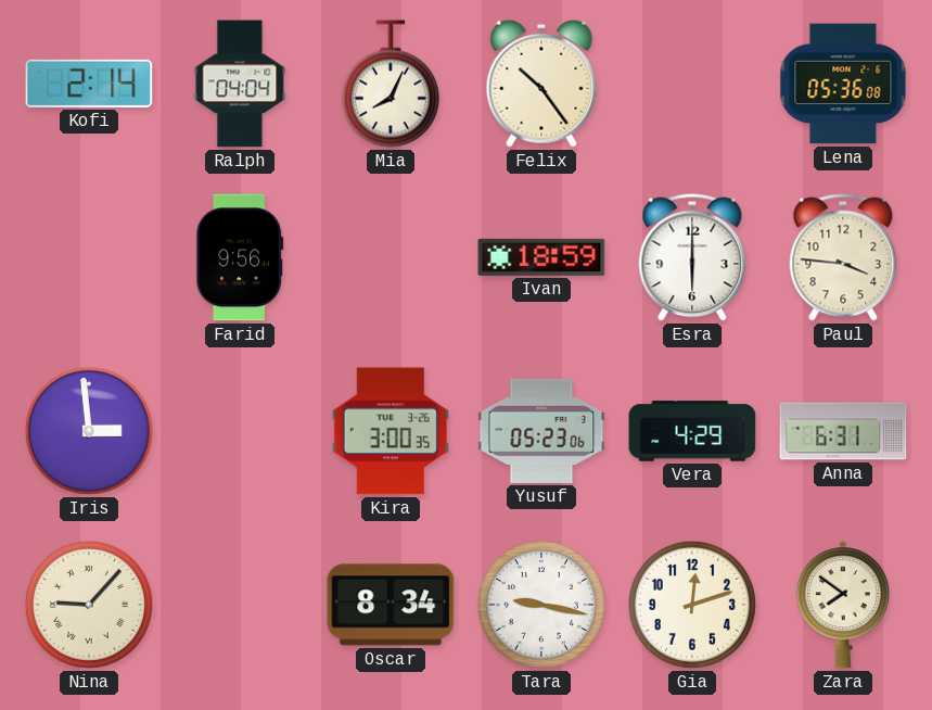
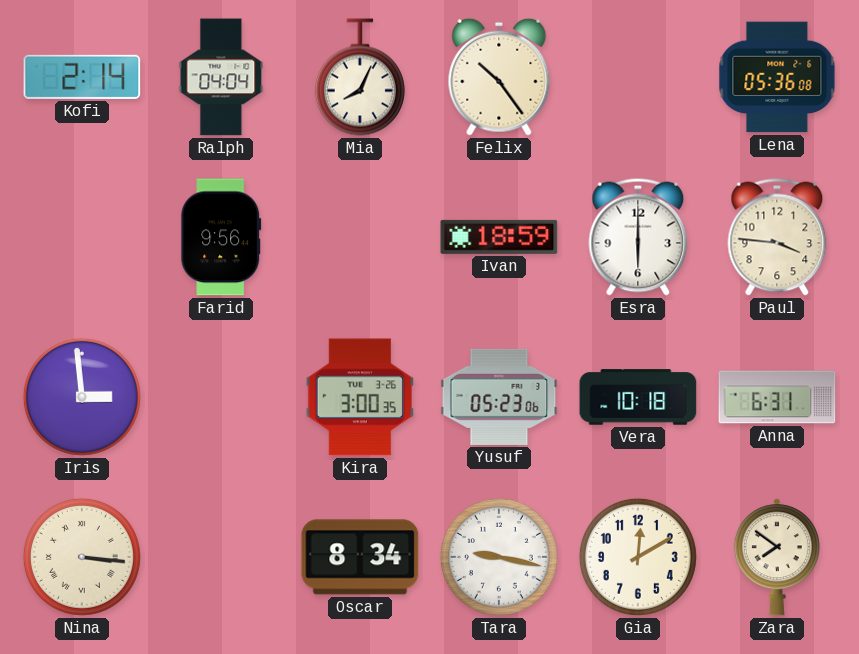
Vera: 4:29 -> 10:18 (638, 397)
Nina: 9:07 -> 3:16 (82, 557)
Gia: 12:12 -> 12:10 (638, 557)
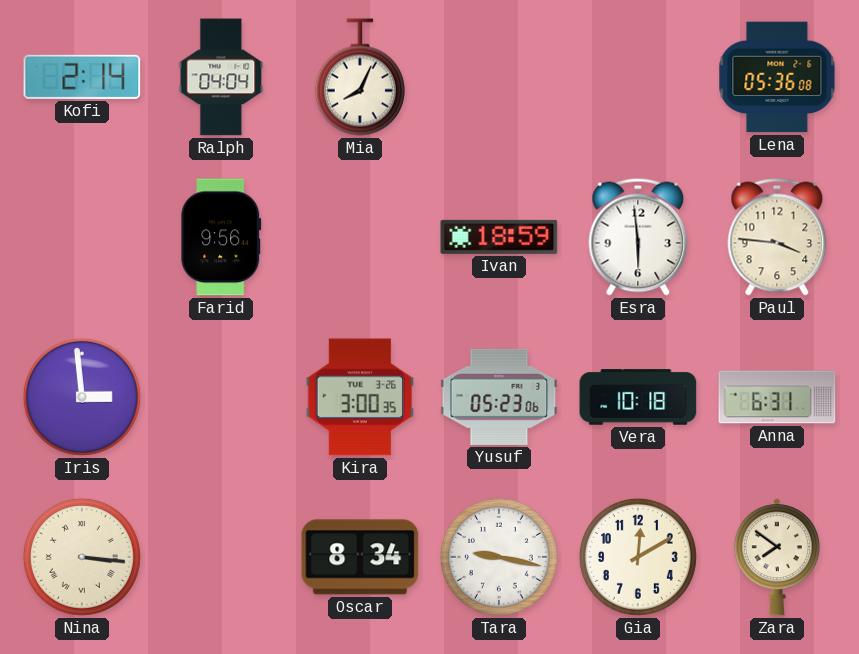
Felix: 10:24 -> none (499, 77)
Esra: 6:00 -> 5:59 (638, 237)
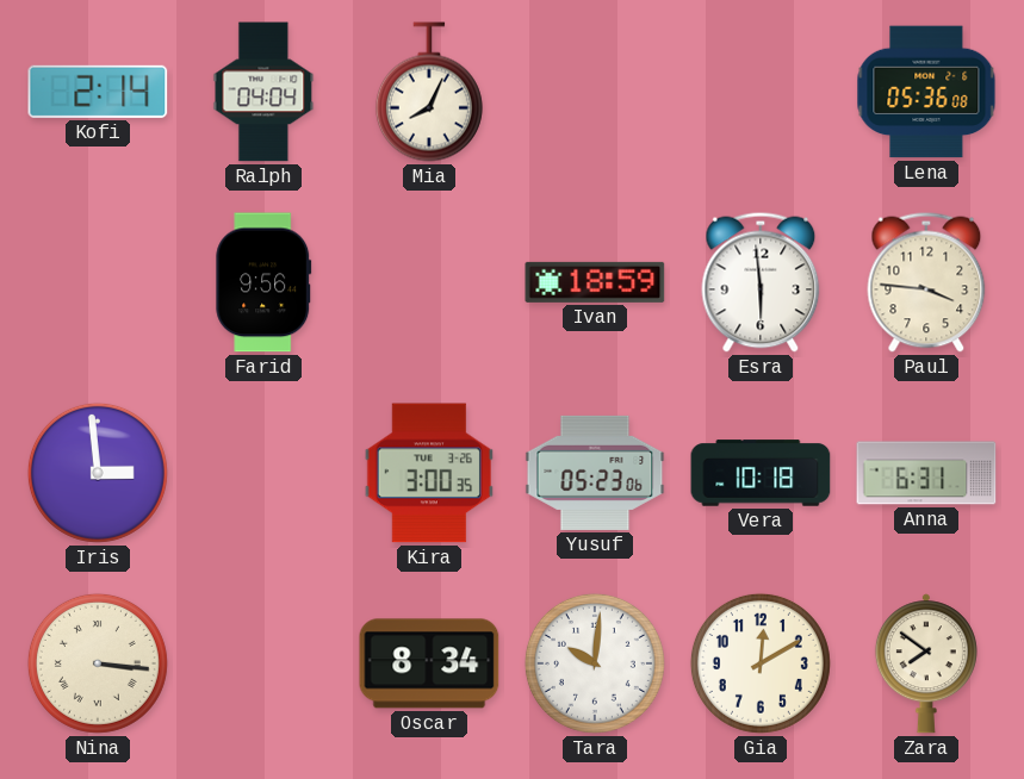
Tara: 9:17 -> 10:01 (595, 663)
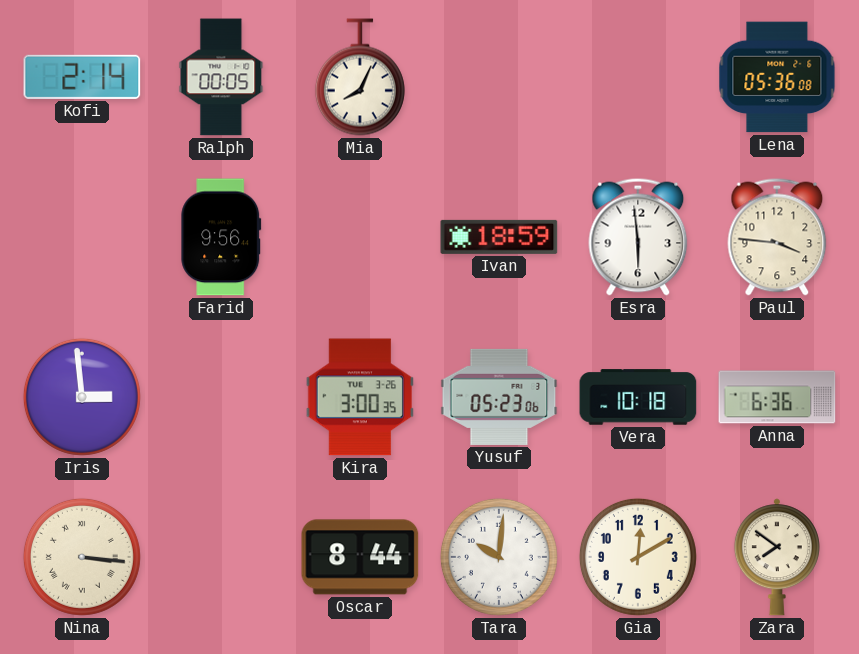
Ralph: 04:04 -> 00:05 (221, 77)
Anna: 6:31 -> 6:36 (777, 397)
Oscar: 8:34 -> 8:44 (360, 557)
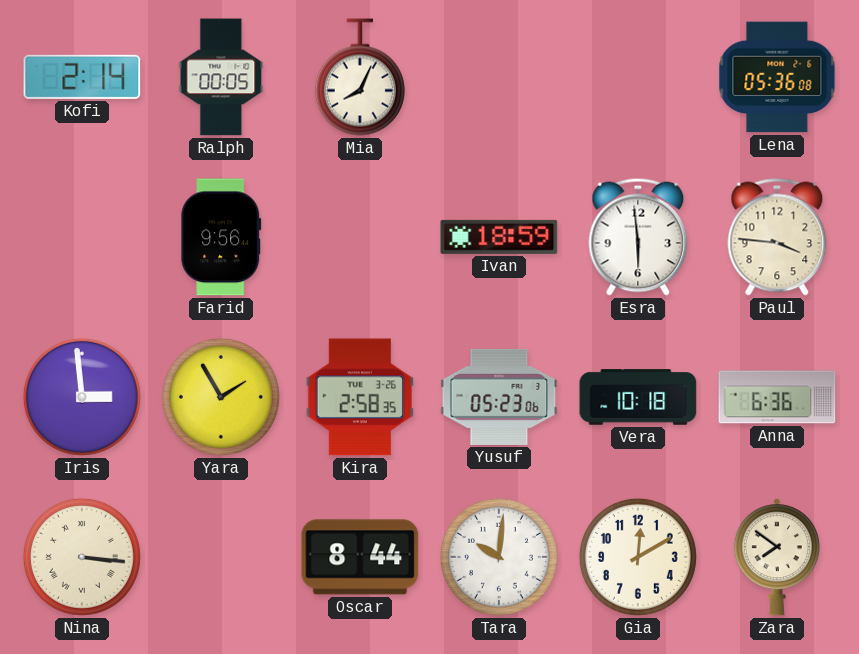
Yara: none -> 1:55 (221, 397)
Kira: 3:00 -> 2:58 (360, 397)
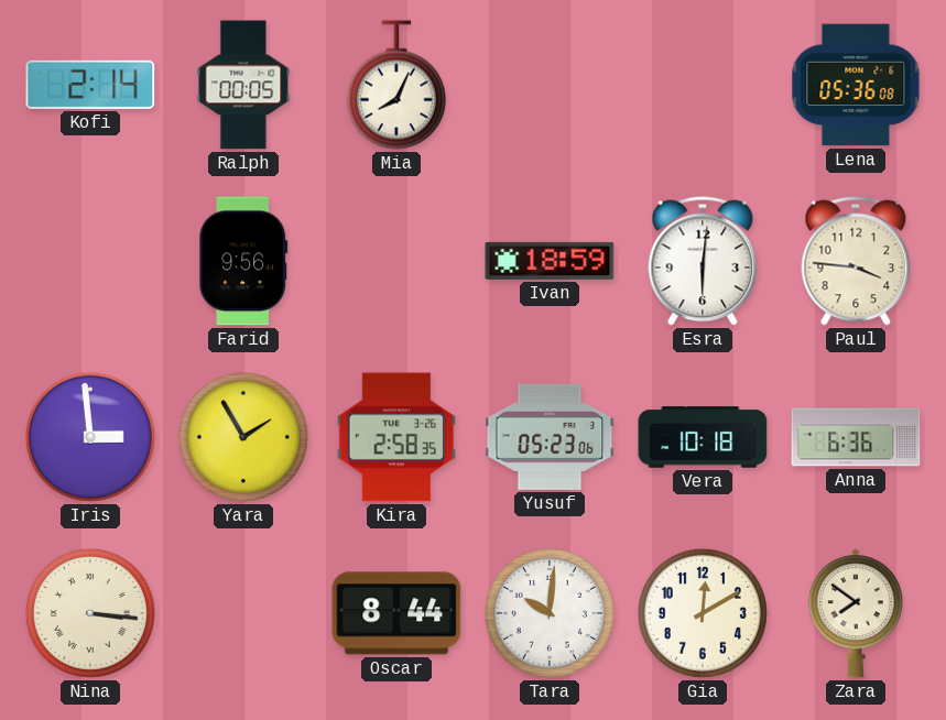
Esra: 5:59 -> 6:01 (703, 261)
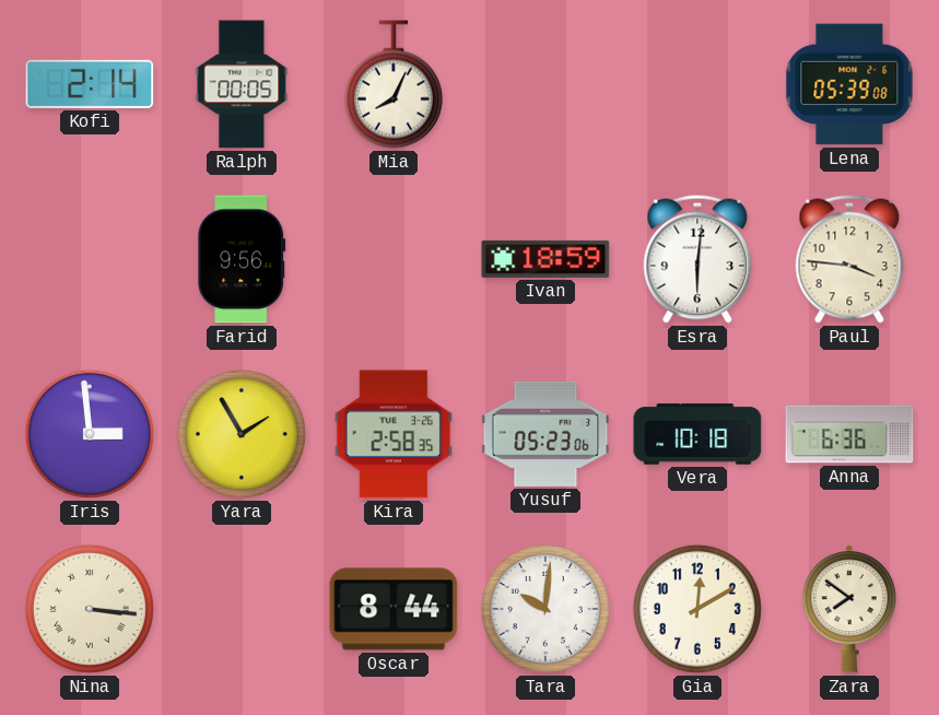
Lena: 05:36 -> 05:39 (849, 84)
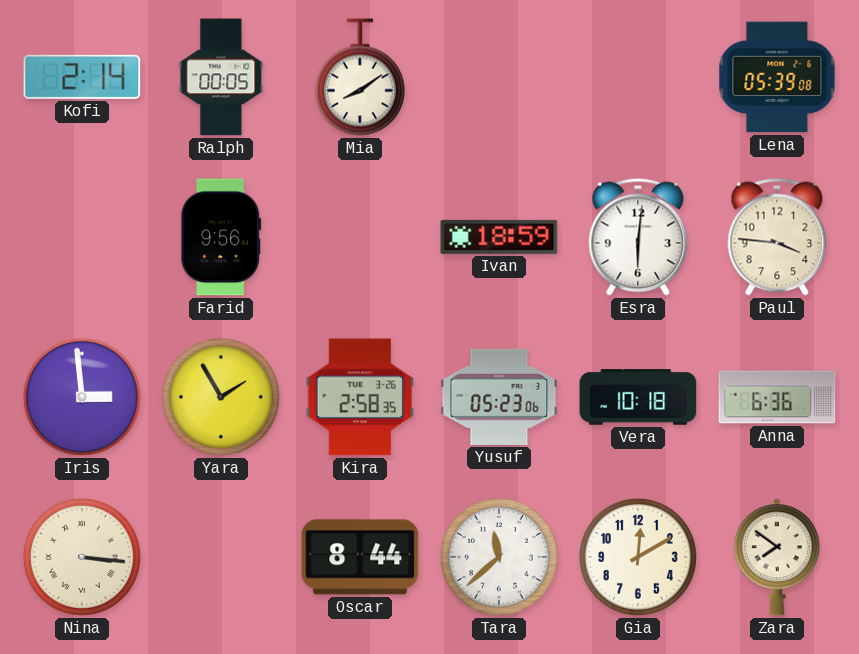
Mia: 8:04 -> 8:09 (360, 77)
Tara: 10:01 -> 11:38 (499, 557)
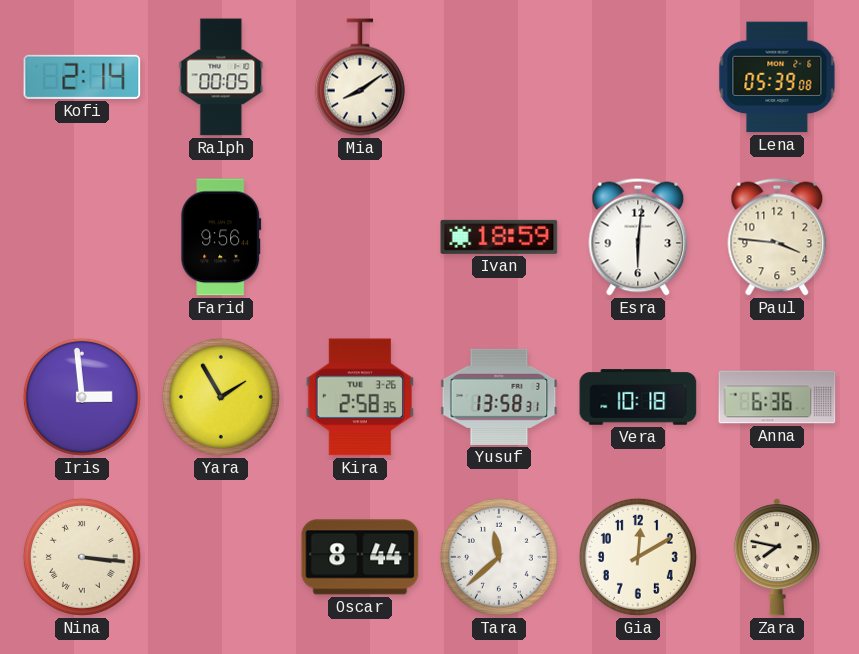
Yusuf: 05:23 -> 13:58 (499, 397)
Zara: 7:51 -> 7:47 (777, 557)
